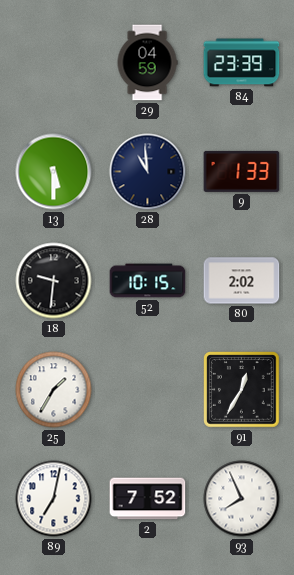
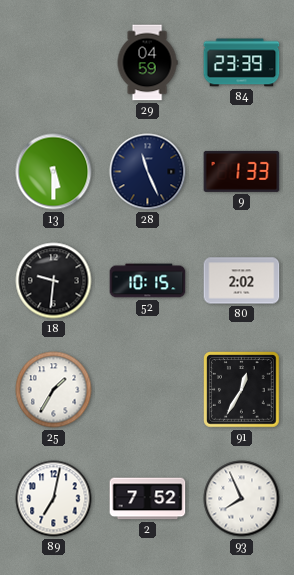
28: 10:59 -> 11:26 (148, 172)
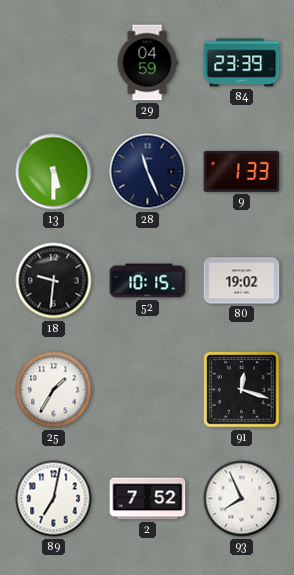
80: 2:02 -> 19:02 (242, 281)
91: 12:35 -> 12:18 (242, 390)
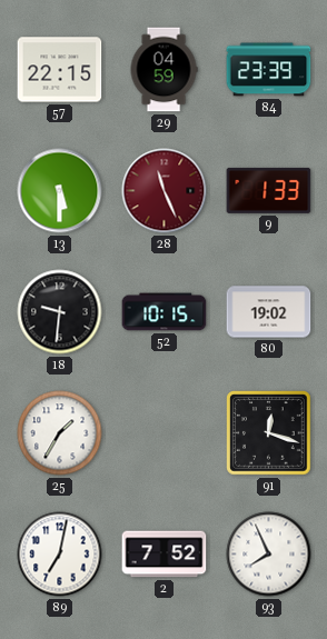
57: none -> 22:15 (60, 70)
28 dial: navy -> burgundy (165, 191)
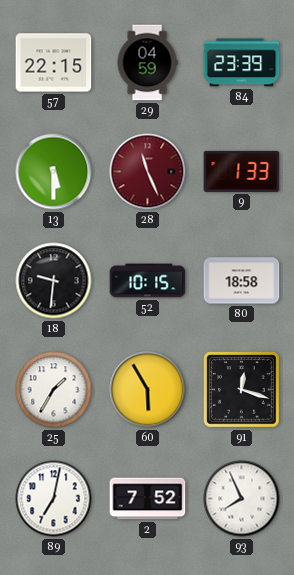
80: 19:02 -> 18:58 (242, 281)
60: none -> 5:55 (148, 390)
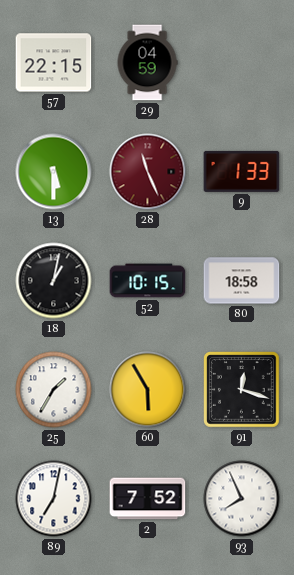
84: 23:39 -> none (242, 63)
18: 9:31 -> 1:02 (54, 281)
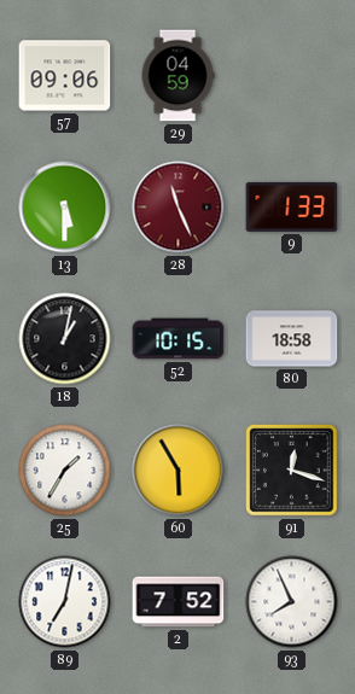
57: 22:15 -> 09:06 (65, 76)
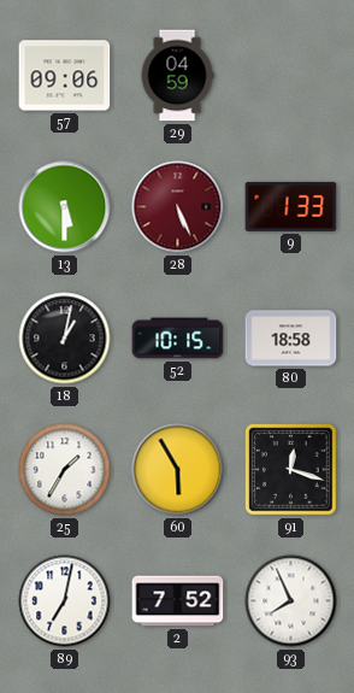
28: 11:26 -> 5:26 (178, 207)
